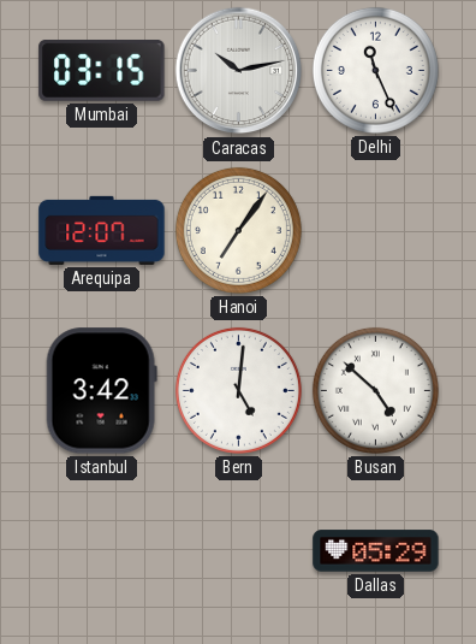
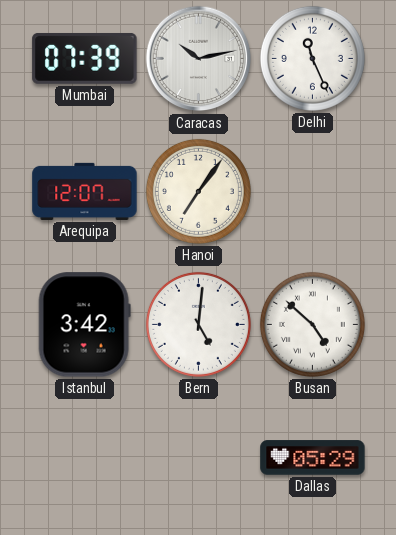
Mumbai: 03:15 -> 07:39 (85, 58)
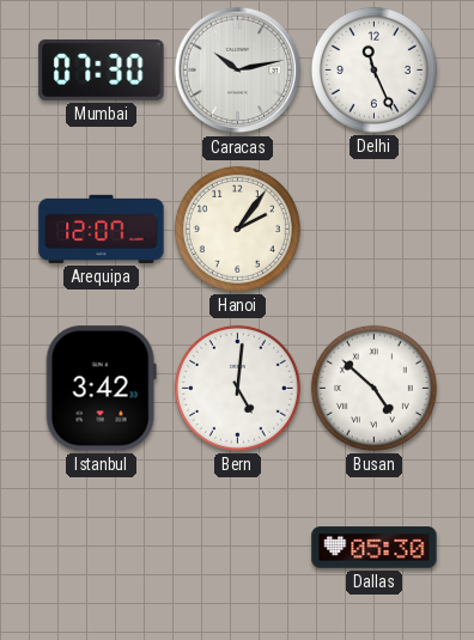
Mumbai: 07:39 -> 07:30 (102, 69)
Hanoi: 7:06 -> 2:06 (237, 228)
Dallas: 05:29 -> 05:30 (375, 548)
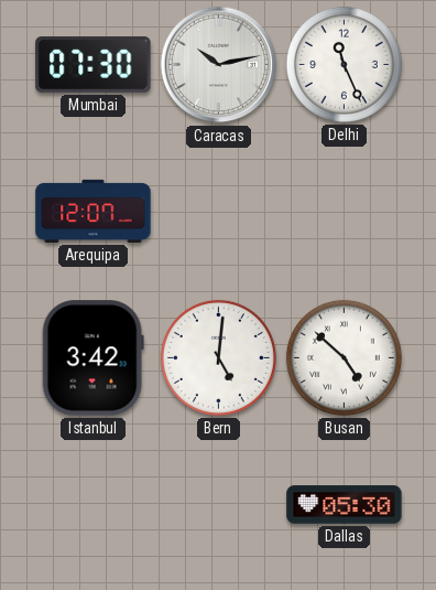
Hanoi: 2:06 -> none (237, 228)
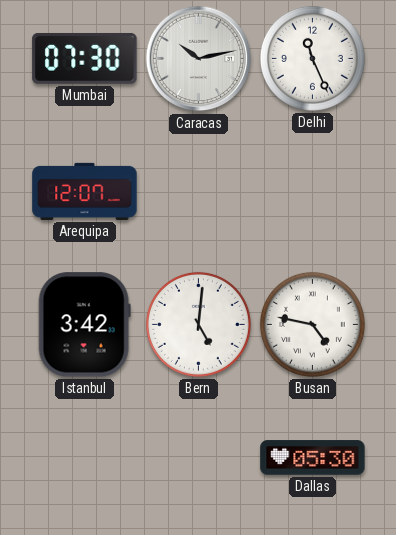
Busan: 4:52 -> 4:47 (312, 324)
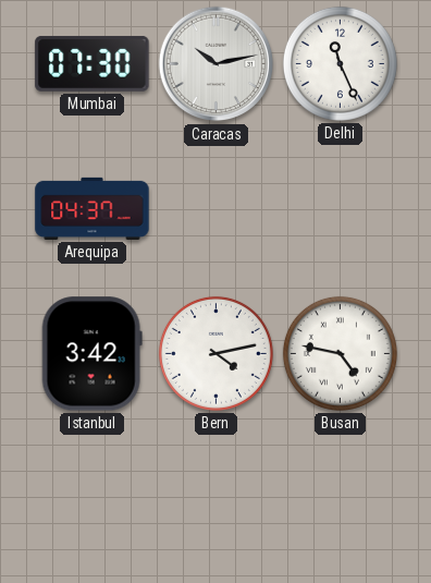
Arequipa: 12:07 -> 04:37 (93, 208)
Bern: 5:01 -> 4:13 (215, 353)
Dallas: 05:30 -> none (313, 458)
